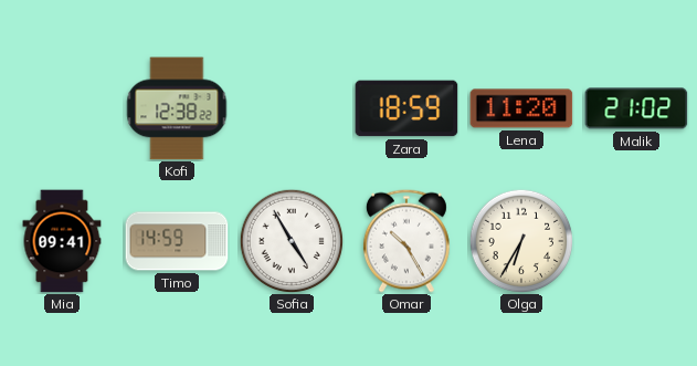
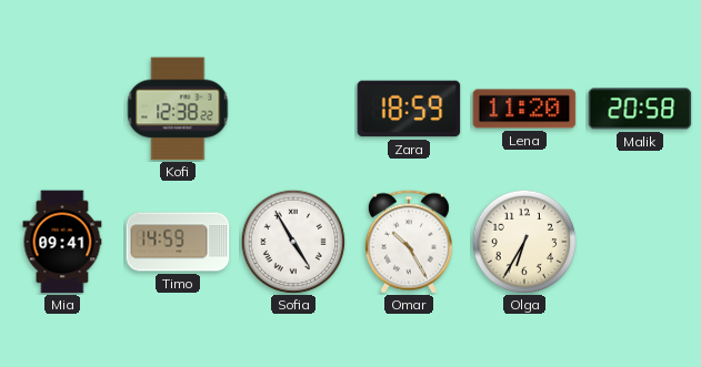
Malik: 21:02 -> 20:58 (640, 109)
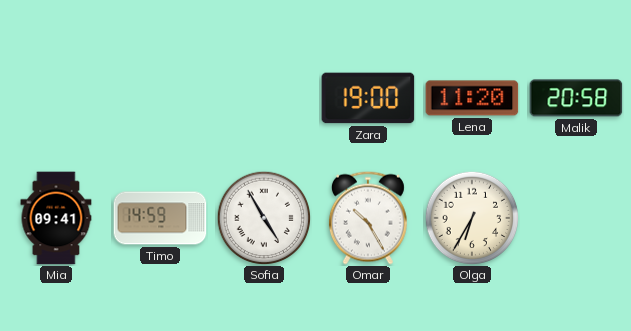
Kofi: 12:38 -> none (178, 109)
Zara: 18:59 -> 19:00 (368, 98)
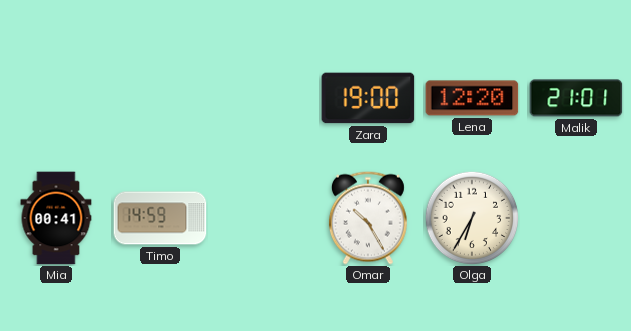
Lena: 11:20 -> 12:20 (472, 98)
Malik: 20:58 -> 21:01 (576, 98)
Mia: 09:41 -> 00:41 (56, 218)
Sofia: 4:55 -> none (264, 218)
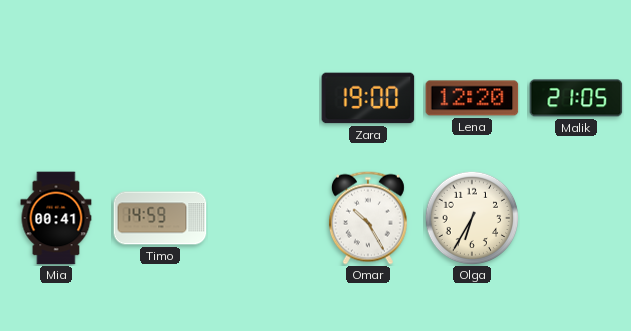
Malik: 21:01 -> 21:05 (576, 98)
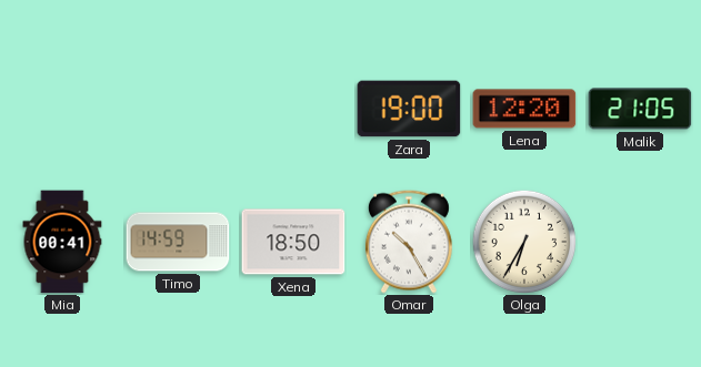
Xena: none -> 18:50 (293, 242)
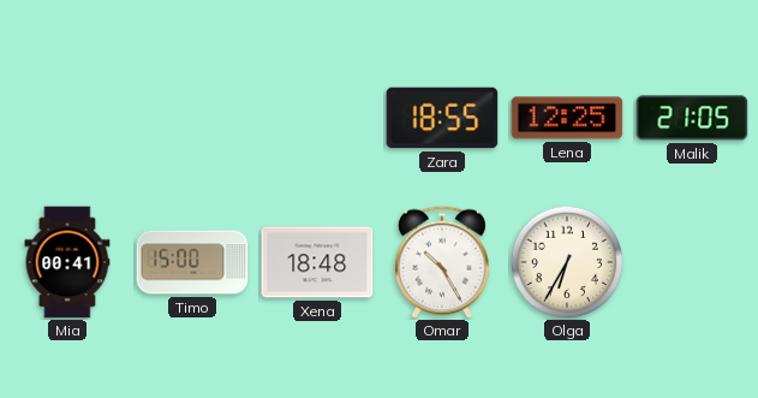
Zara: 19:00 -> 18:55 (442, 118)
Lena: 12:20 -> 12:25 (567, 118)
Timo: 14:59 -> 15:00 (192, 262)
Xena: 18:50 -> 18:48 (317, 262)
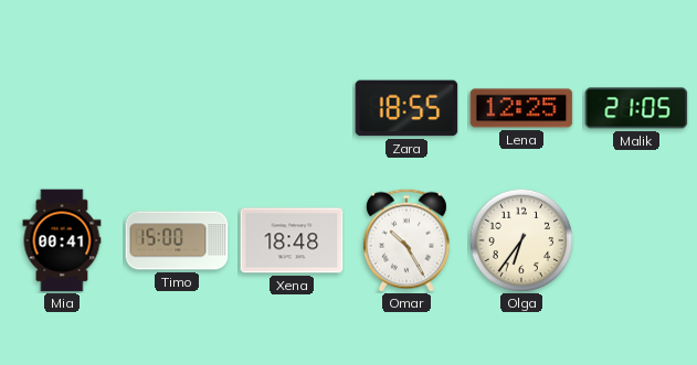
Olga: 6:35 -> 6:36 (521, 240)
